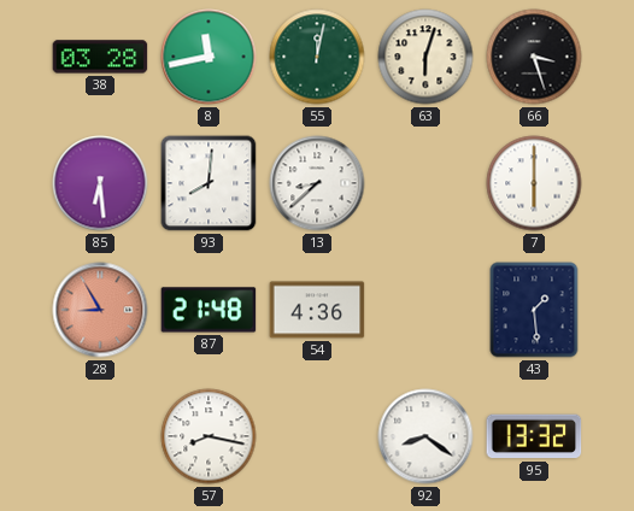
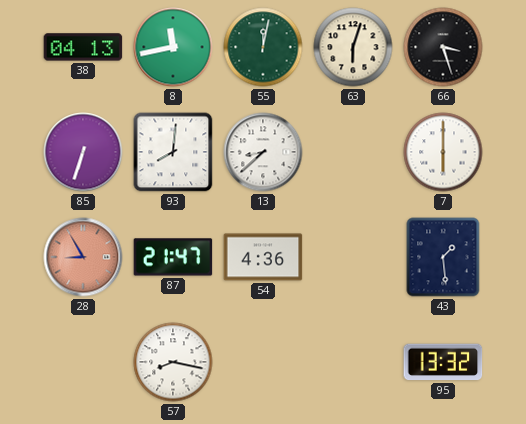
38: 03:28 -> 04:13 (83, 47)
85: 6:29 -> 6:33 (83, 152)
87: 21:48 -> 21:47 (173, 257)
92: 8:21 -> none (425, 436)
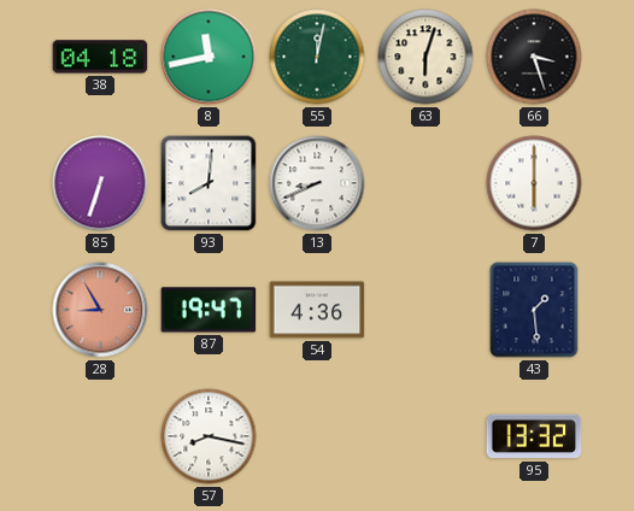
38: 04:13 -> 04:18 (100, 57)
13: 8:38 -> 8:41 (317, 183)
87: 21:47 -> 19:47 (209, 310)
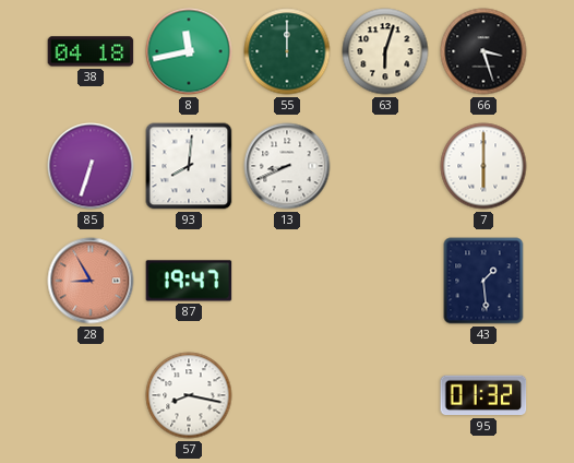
55: 12:02 -> 12:00 (287, 51)
54: 4:36 -> none (317, 310)
95: 13:32 -> 01:32 (483, 395)
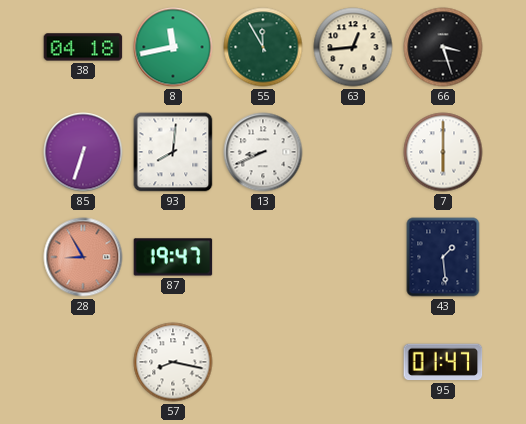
55: 12:00 -> 11:55 (263, 47)
63: 6:03 -> 12:44 (353, 47)
95: 01:32 -> 01:47 (443, 362)
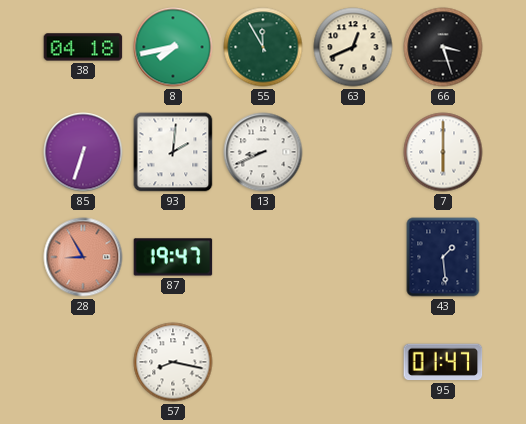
8: 11:43 -> 7:43 (173, 47)
63: 12:44 -> 12:41 (353, 47)
93: 8:01 -> 2:01 (173, 152)
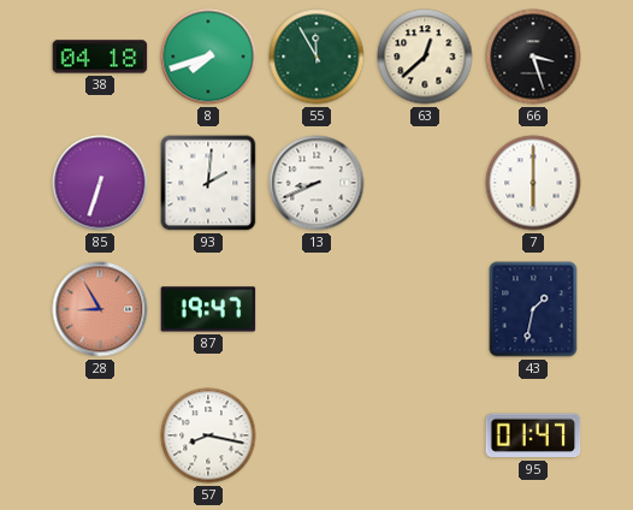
8: 7:43 -> 7:42 (208, 57)
63: 12:41 -> 12:38 (425, 57)
43: 1:29 -> 1:32 (533, 309)
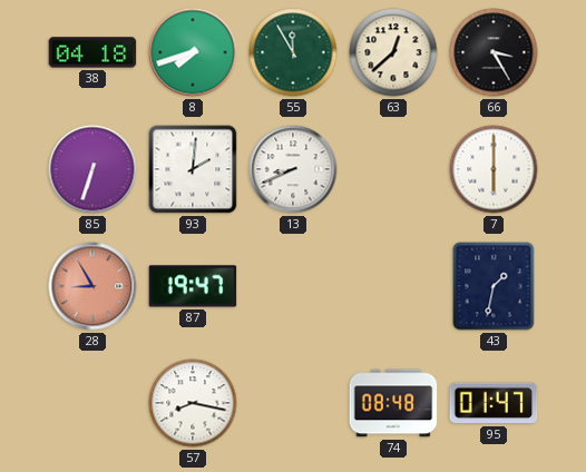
66: 3:27 -> 3:25 (494, 52)
74: none -> 08:48 (393, 403)
